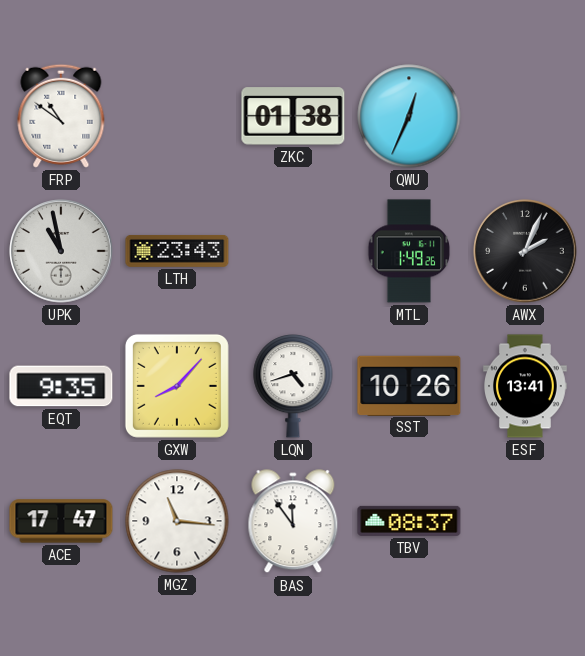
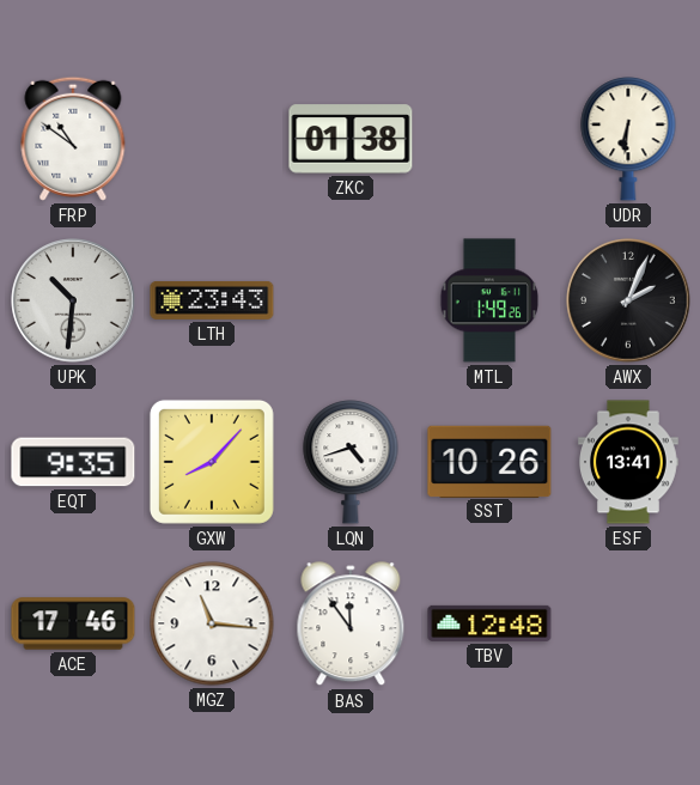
QWU: 12:34 -> none (409, 116)
UDR: none -> 6:31 (628, 139)
UPK: 10:58 -> 10:31 (73, 300)
ACE: 17:47 -> 17:46 (73, 623)
TBV: 08:37 -> 12:48 (489, 623)
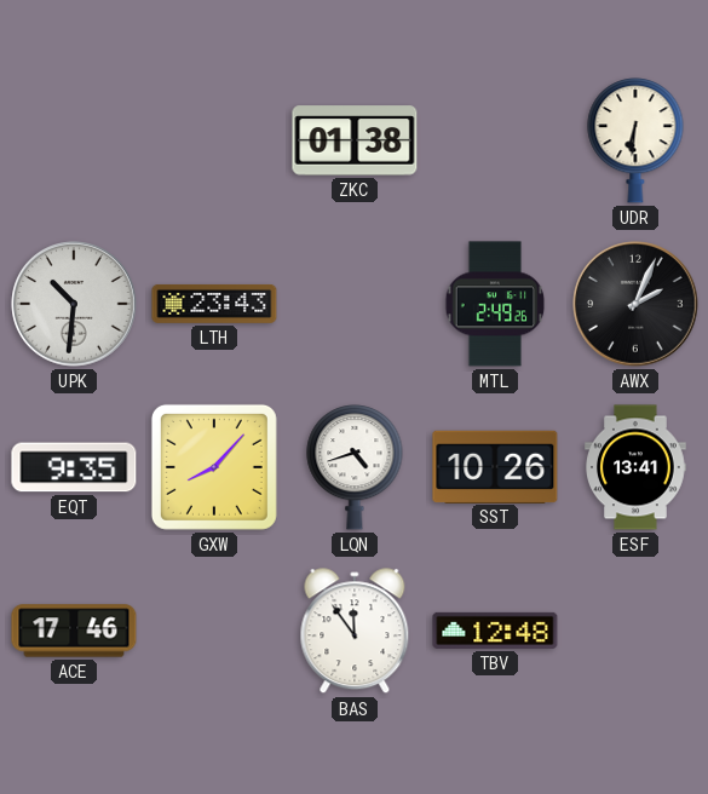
FRP: 10:51 -> none (73, 139)
MTL: 1:49 -> 2:49 (495, 304)
MGZ: 11:16 -> none (212, 623)
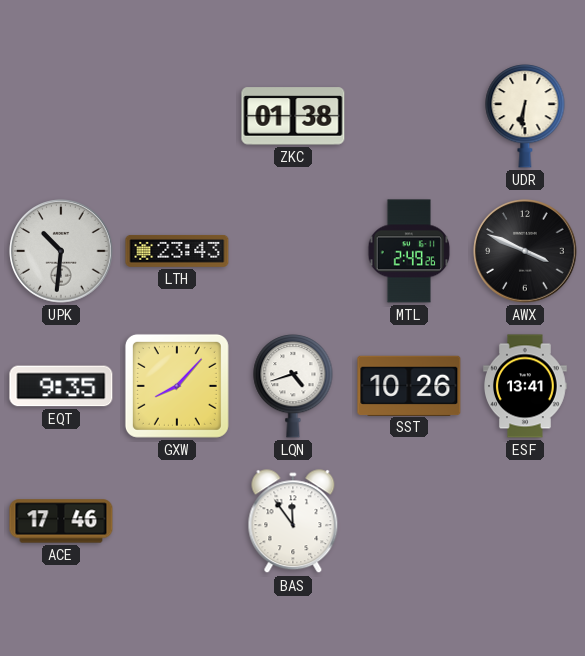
AWX: 2:04 -> 3:49 (525, 251)
TBV: 12:48 -> none (495, 631)
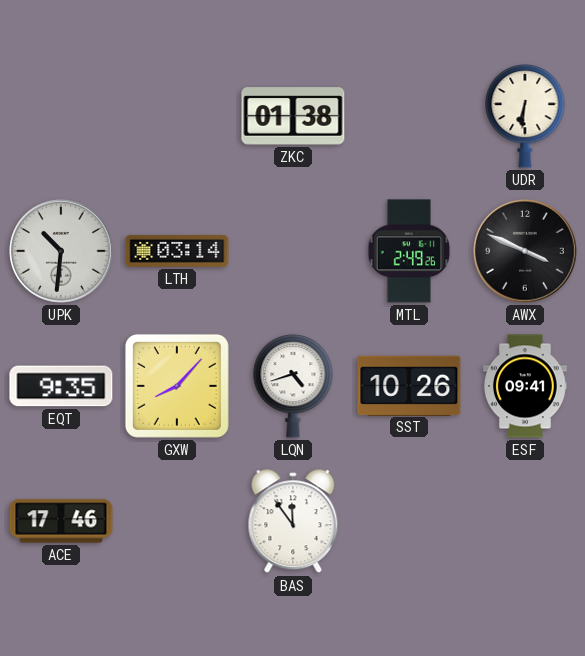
LTH: 23:43 -> 03:14 (177, 251)
ESF: 13:41 -> 09:41 (526, 386)
